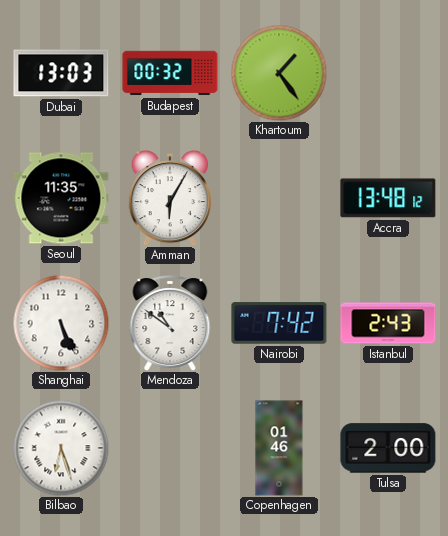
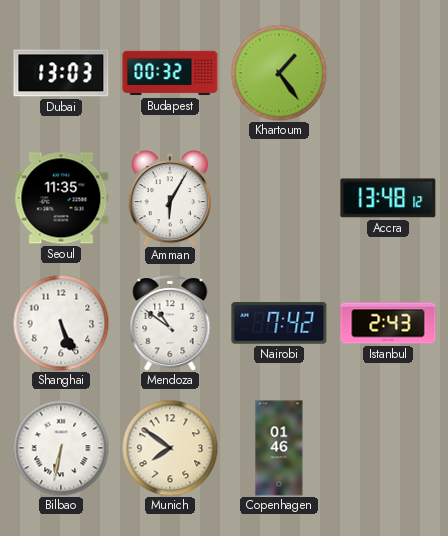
Bilbao: 6:27 -> 6:32 (61, 448)
Munich: none -> 7:51 (170, 448)
Tulsa: 2:00 -> none (388, 448)
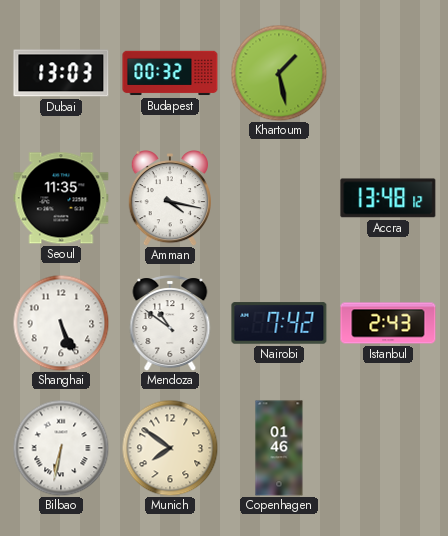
Khartoum: 1:24 -> 1:28 (279, 73)
Amman: 6:05 -> 4:17 (169, 199)
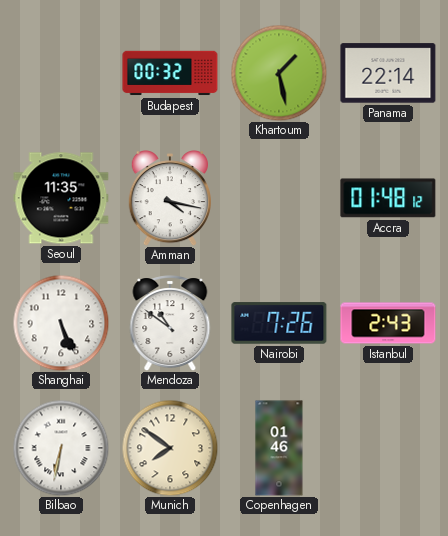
Dubai: 13:03 -> none (61, 73)
Panama: none -> 22:14 (388, 73)
Accra: 13:48 -> 01:48 (388, 198)
Nairobi: 7:42 -> 7:26 (279, 323)
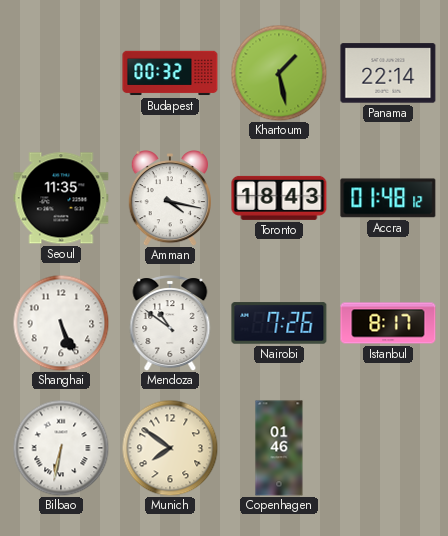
Toronto: none -> 18:43 (279, 198)
Istanbul: 2:43 -> 8:17 (388, 323)
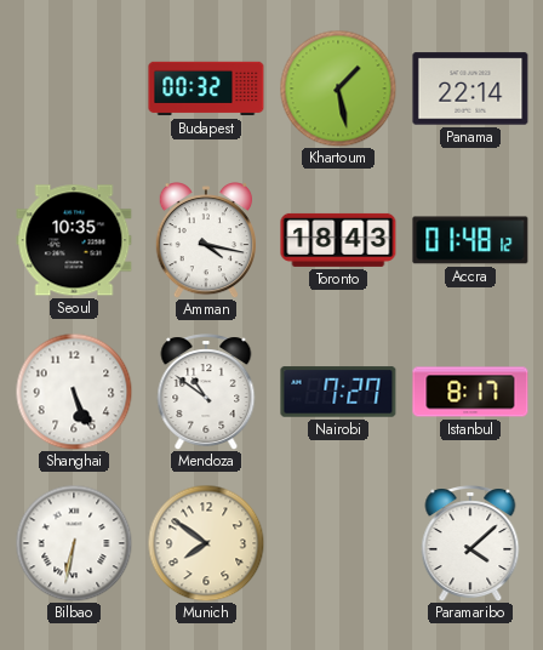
Seoul: 11:35 -> 10:35 (74, 240)
Nairobi: 7:26 -> 7:27 (338, 392)
Copenhagen: 01:46 -> none (279, 448)
Paramaribo: none -> 4:08 (470, 543)
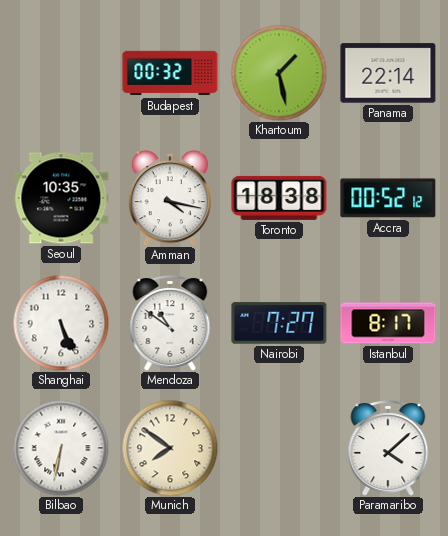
Toronto: 18:43 -> 18:38 (279, 198)
Accra: 01:48 -> 00:52 (388, 198)
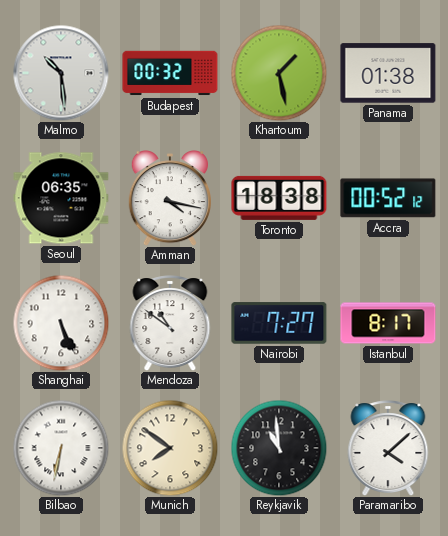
Malmo: none -> 10:29 (61, 73)
Panama: 22:14 -> 01:38 (388, 73)
Seoul: 10:35 -> 06:35 (61, 198)
Reykjavik: none -> 10:59 (279, 448)
